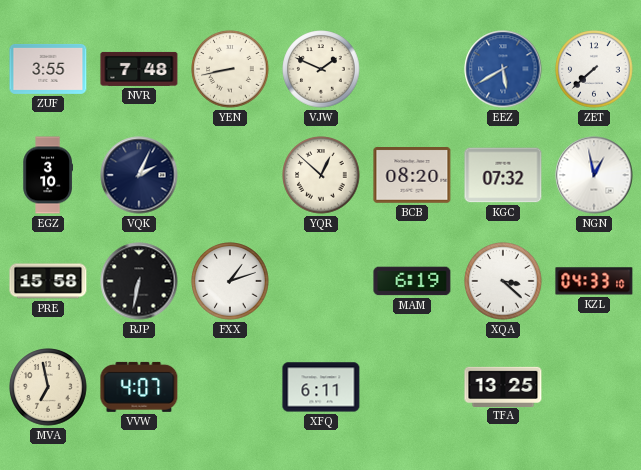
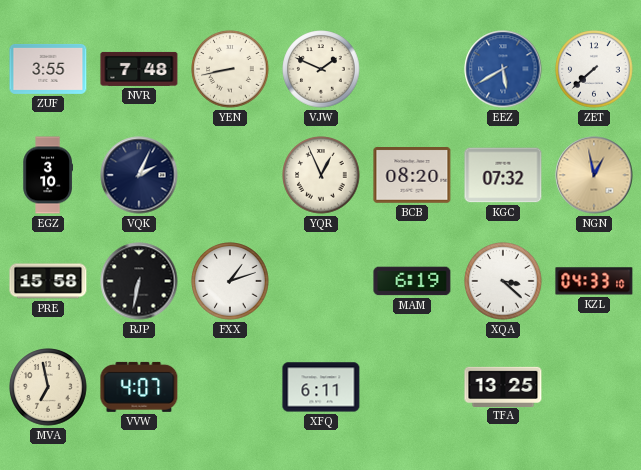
YQR: 12:52 -> 12:56 (321, 175)
NGN dial: white -> champagne (594, 175)
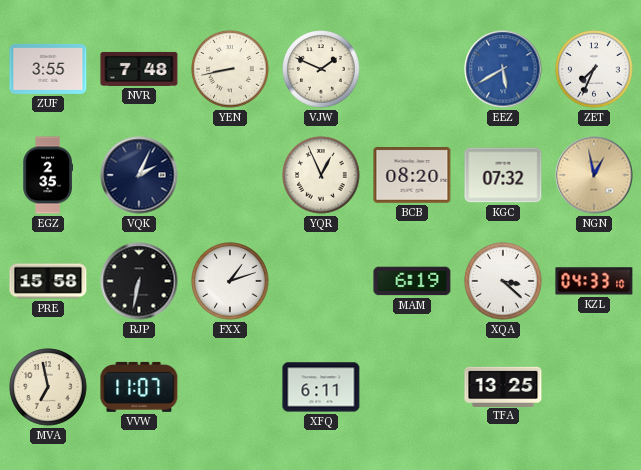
ZET: 7:38 -> 7:34 (594, 69)
EGZ: 3:10 -> 2:35 (47, 175)
VVW: 4:07 -> 11:07 (139, 387)
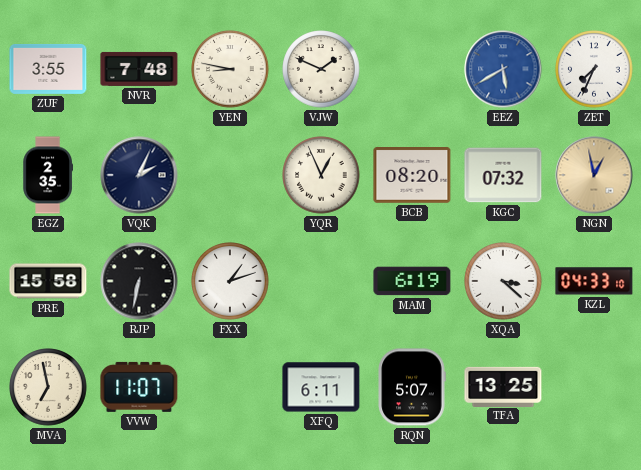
YEN: 8:43 -> 8:47 (230, 69)
RQN: none -> 5:07 (412, 387)
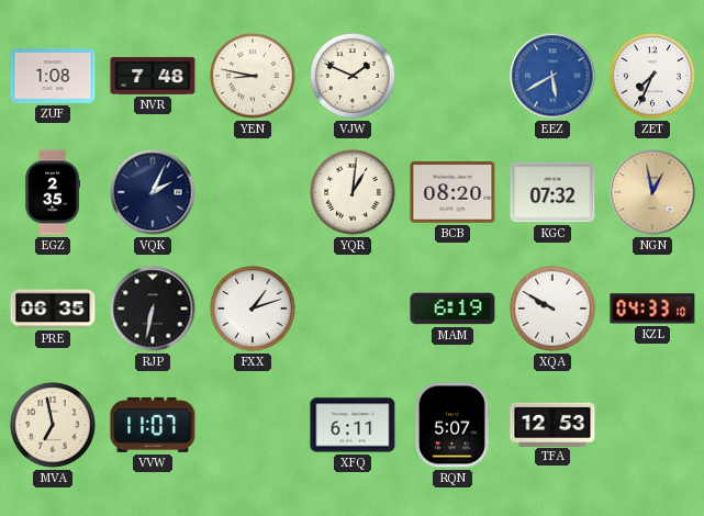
ZUF: 3:55 -> 1:08 (53, 76)
YQR: 12:56 -> 1:01 (353, 192)
PRE: 15:58 -> 06:35 (53, 309)
XQA: 3:22 -> 9:50 (552, 309)
TFA: 13:25 -> 12:53 (552, 424)
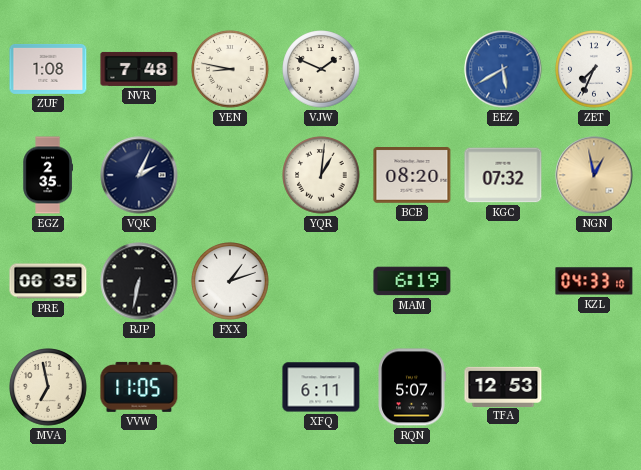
XQA: 9:50 -> none (552, 309)
VVW: 11:07 -> 11:05 (139, 387)
